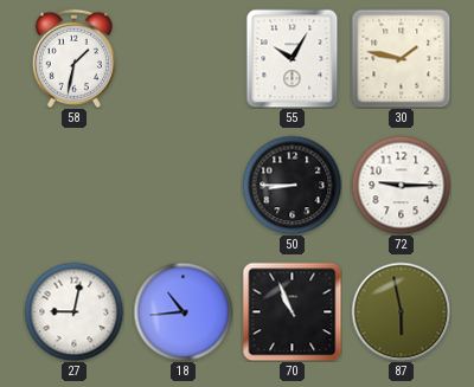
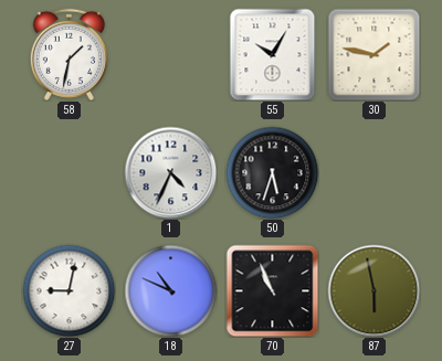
1: none -> 4:34 (170, 172)
50: 8:45 -> 5:33 (272, 172)
72: 9:15 -> none (401, 185)
18: 10:44 -> 10:49 (170, 290)
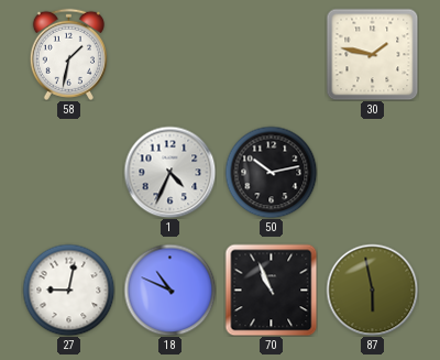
55: 10:05 -> none (273, 54)
50: 5:33 -> 10:13 (271, 172)
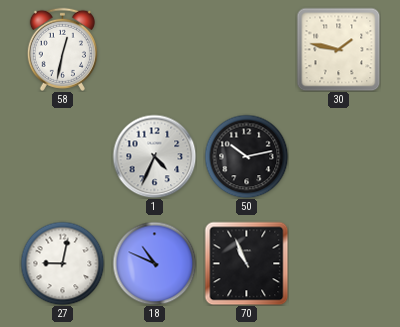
58: 1:32 -> 12:32 (62, 49)
87: 5:58 -> none (372, 290)
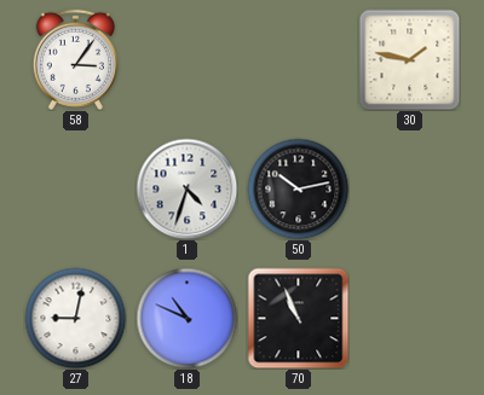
58: 12:32 -> 3:06 (75, 59)
1: 4:34 -> 4:33 (186, 188)
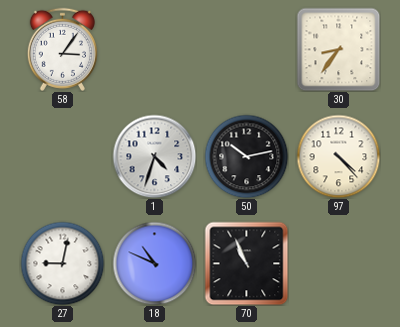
30: 1:47 -> 8:36 (338, 49)
97: none -> 4:23 (338, 156)
